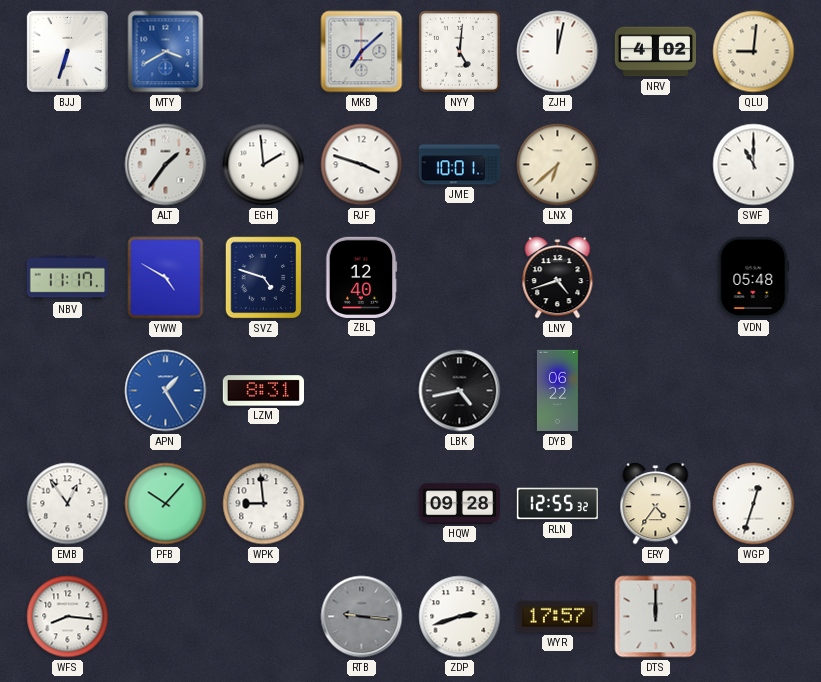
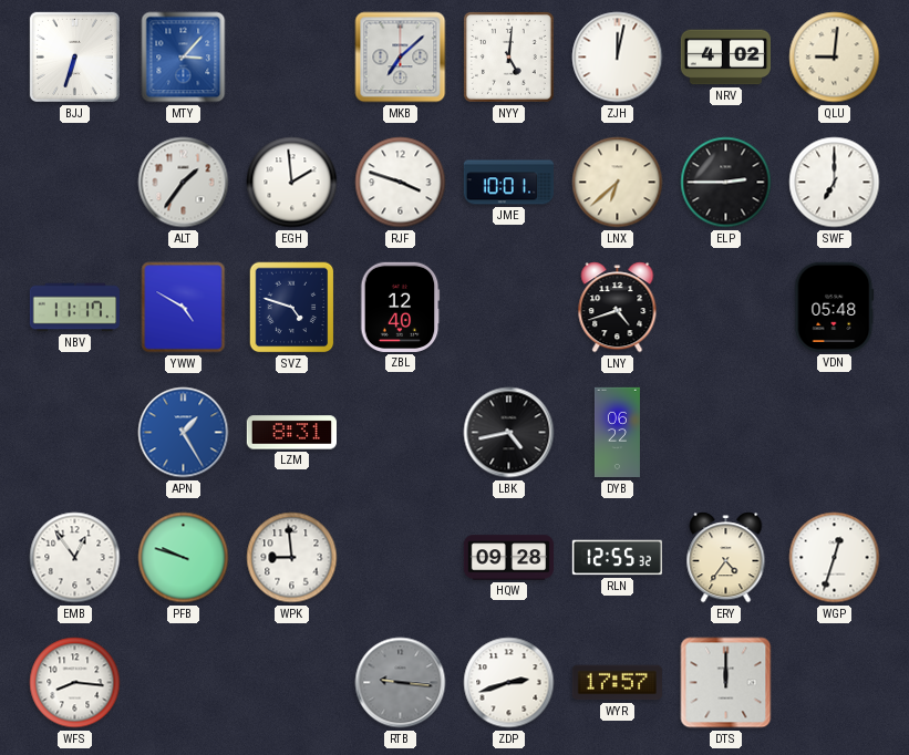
MTY: 3:40 -> 3:07 (184, 58)
ELP: none -> 2:45 (726, 183)
SWF: 11:00 -> 7:00 (835, 183)
PFB: 10:07 -> 9:48 (184, 558)
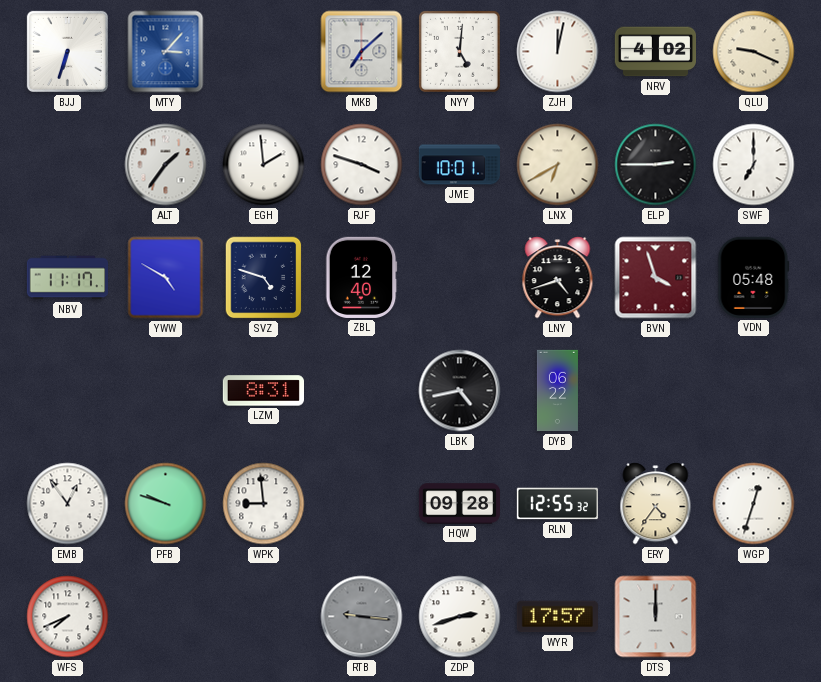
QLU: 9:01 -> 9:19 (754, 52)
LNX: 6:38 -> 6:40 (558, 165)
BVN: none -> 3:57 (656, 278)
APN: 1:25 -> none (184, 433)
WFS: 8:16 -> 7:41 (68, 617)
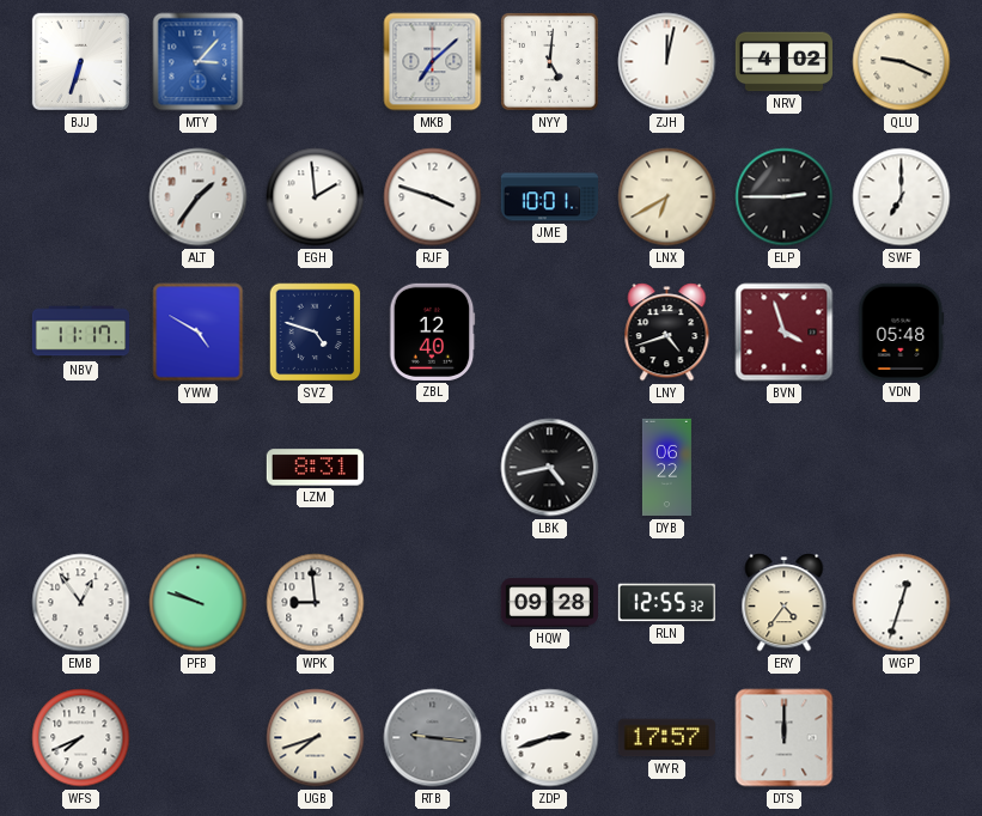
UGB: none -> 7:42 (316, 738)
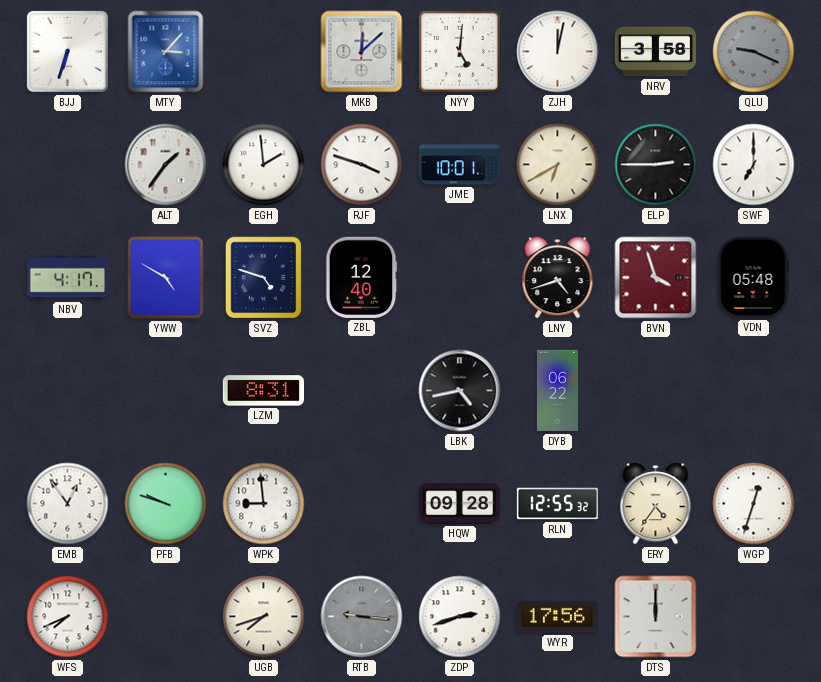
MKB: 7:08 -> 12:08 (362, 52)
NRV: 4:02 -> 3:58 (655, 52)
QLU dial: cream -> grey (754, 52)
NBV: 11:17 -> 4:17 (67, 278)
WYR: 17:57 -> 17:56 (557, 617)
